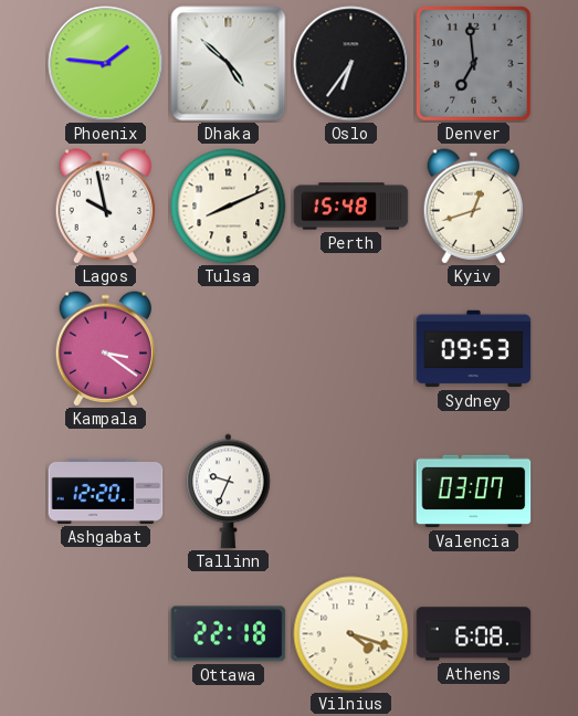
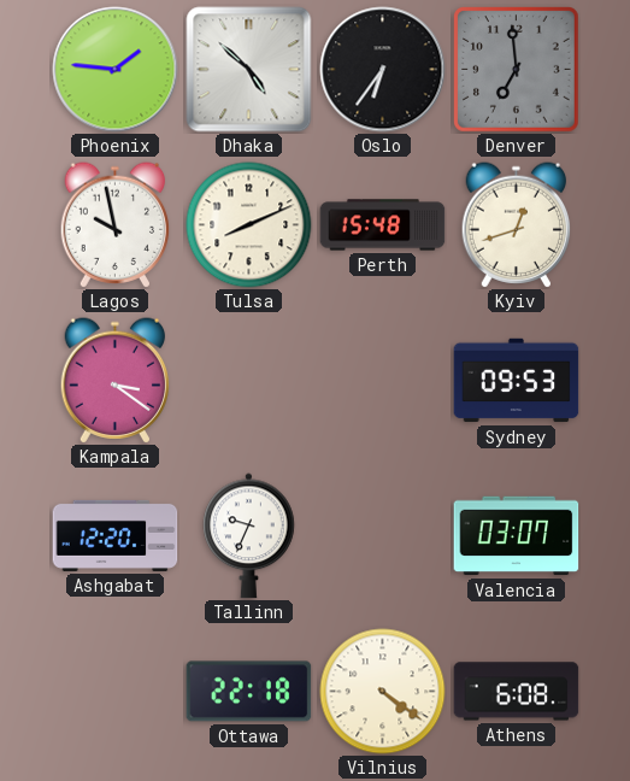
Vilnius: 4:18 -> 4:21 (383, 692)
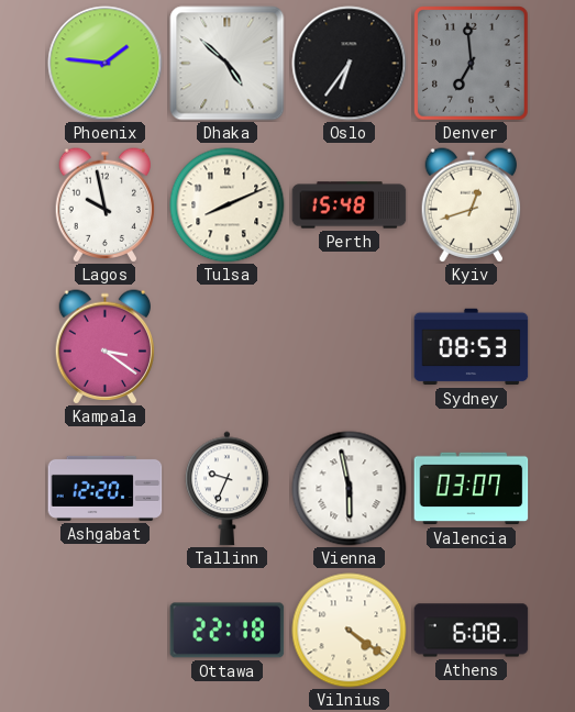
Sydney: 09:53 -> 08:53 (472, 347)
Vienna: none -> 5:58 (350, 489)
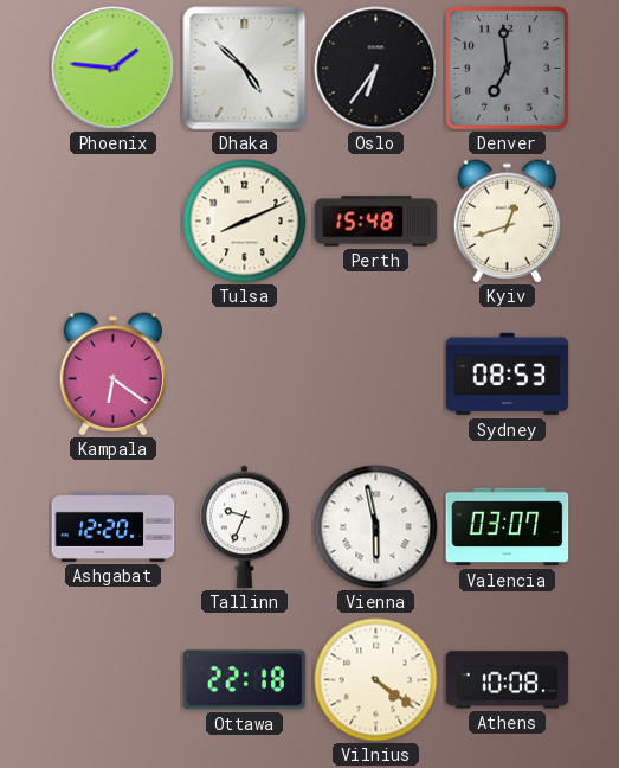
Lagos: 9:58 -> none (106, 205)
Kampala: 3:21 -> 6:21 (114, 375)
Athens: 6:08 -> 10:08 (508, 680)
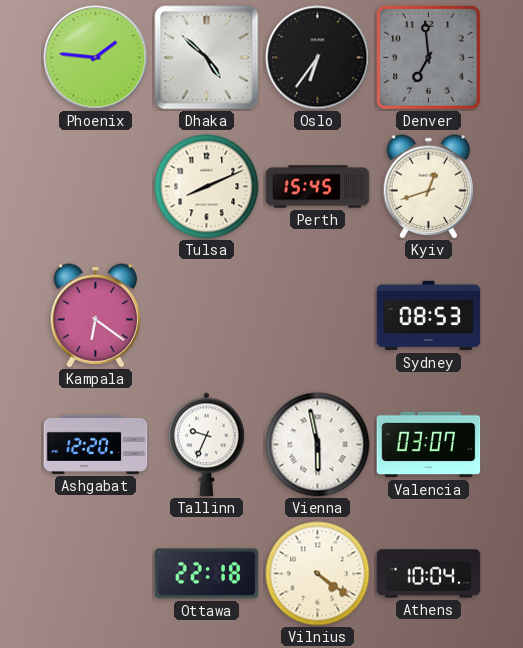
Perth: 15:48 -> 15:45 (318, 187)
Athens: 10:08 -> 10:04 (429, 574)
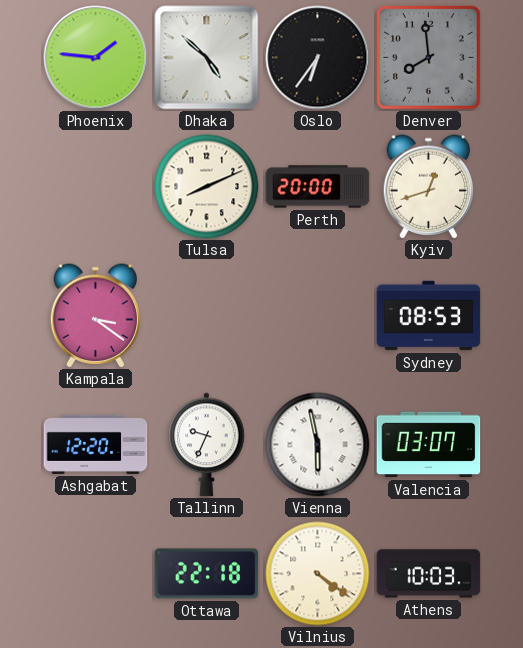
Denver: 6:59 -> 7:59 (429, 58)
Perth: 15:45 -> 20:00 (318, 187)
Kampala: 6:21 -> 3:21 (96, 316)
Athens: 10:04 -> 10:03 (429, 574)
